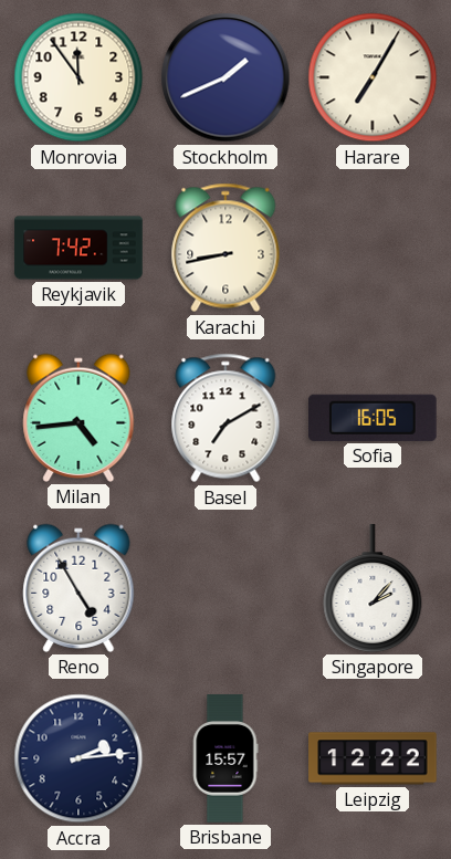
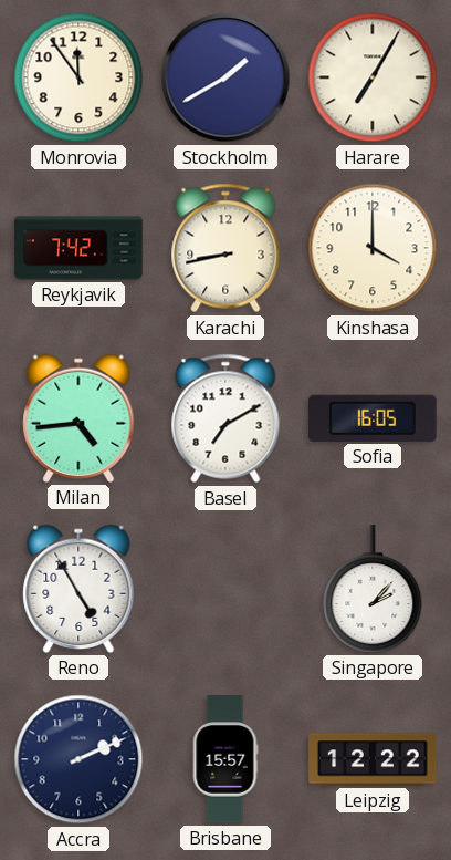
Stockholm: 1:41 -> 1:40 (225, 77)
Kinshasa: none -> 4:00 (373, 248)
Accra: 2:14 -> 2:11 (78, 759)
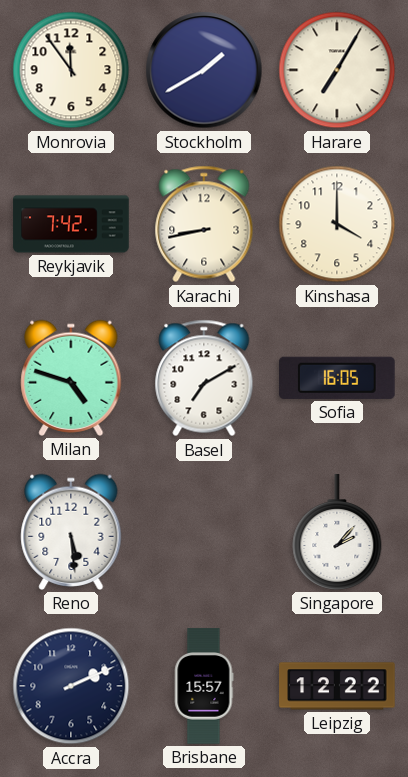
Milan: 4:44 -> 4:48 (71, 378)
Reno: 4:55 -> 5:29 (71, 532)
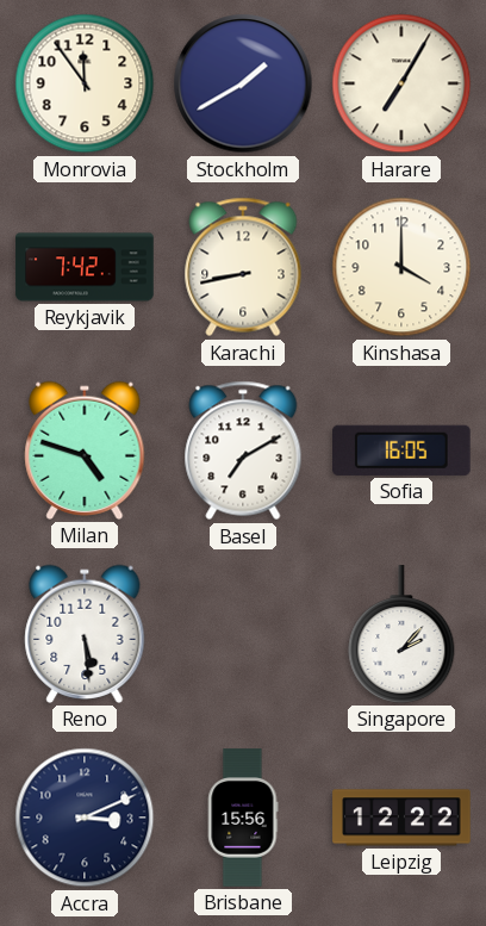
Accra: 2:11 -> 3:11 (85, 818)
Brisbane: 15:57 -> 15:56 (243, 818)
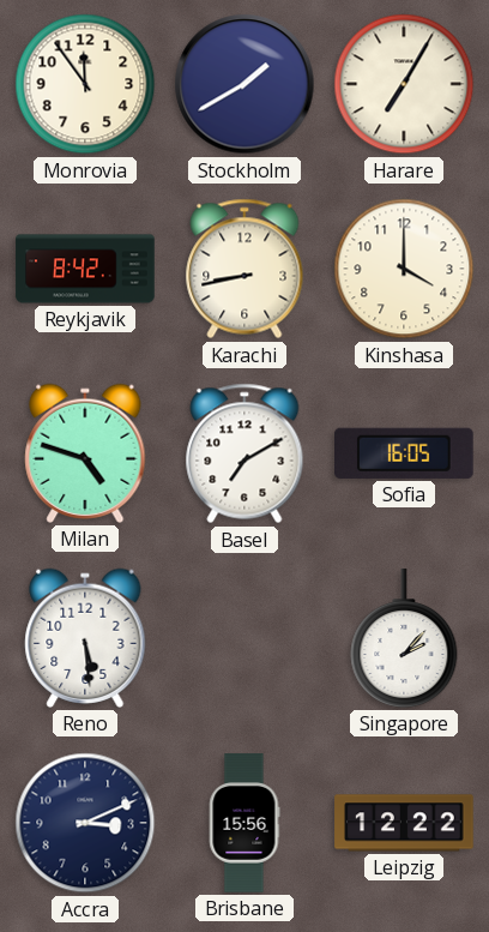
Reykjavik: 7:42 -> 8:42 (85, 269)
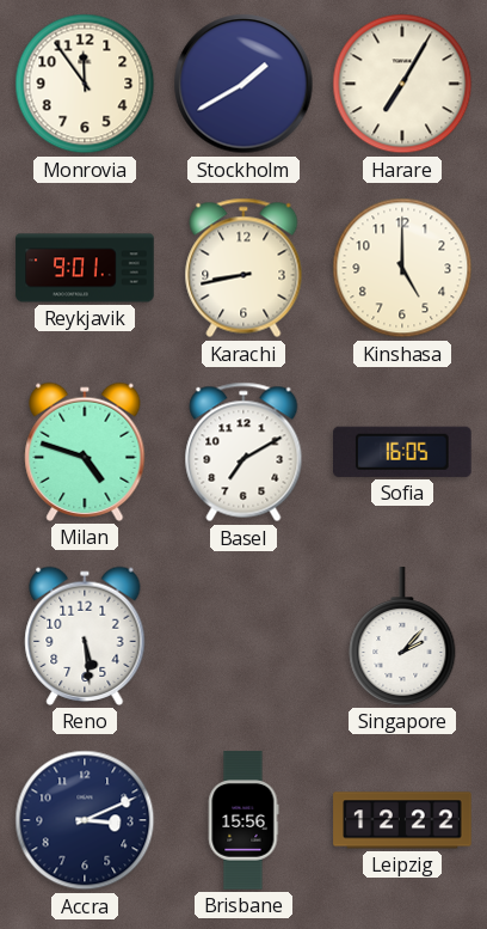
Reykjavik: 8:42 -> 9:01 (85, 268)
Kinshasa: 4:00 -> 5:00 (402, 268)
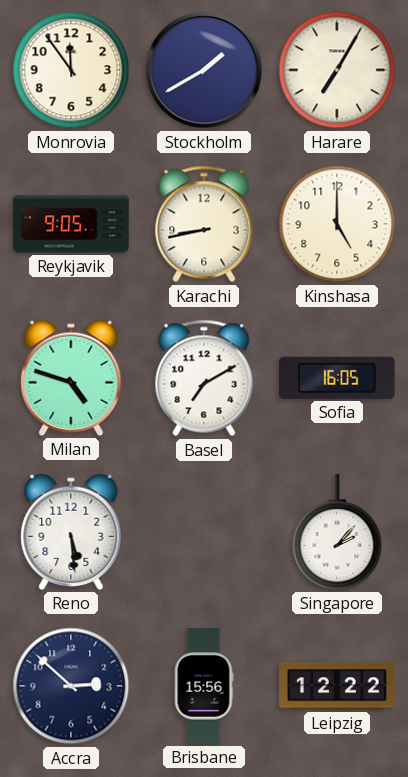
Reykjavik: 9:01 -> 9:05 (71, 224)
Accra: 3:11 -> 2:52 (71, 686)
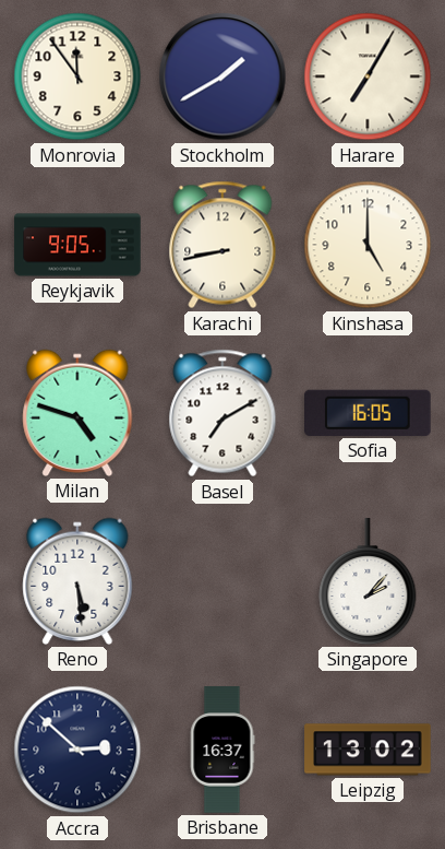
Brisbane: 15:56 -> 16:37 (222, 750)
Leipzig: 12:22 -> 13:02 (368, 750)
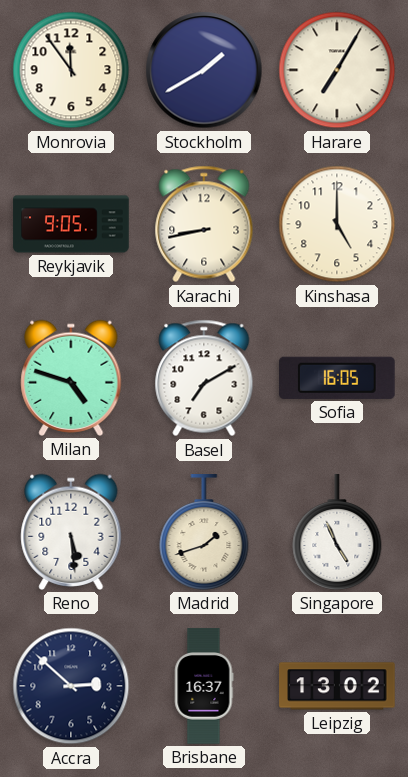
Madrid: none -> 1:42 (204, 532)
Singapore: 2:07 -> 4:56 (337, 532)
